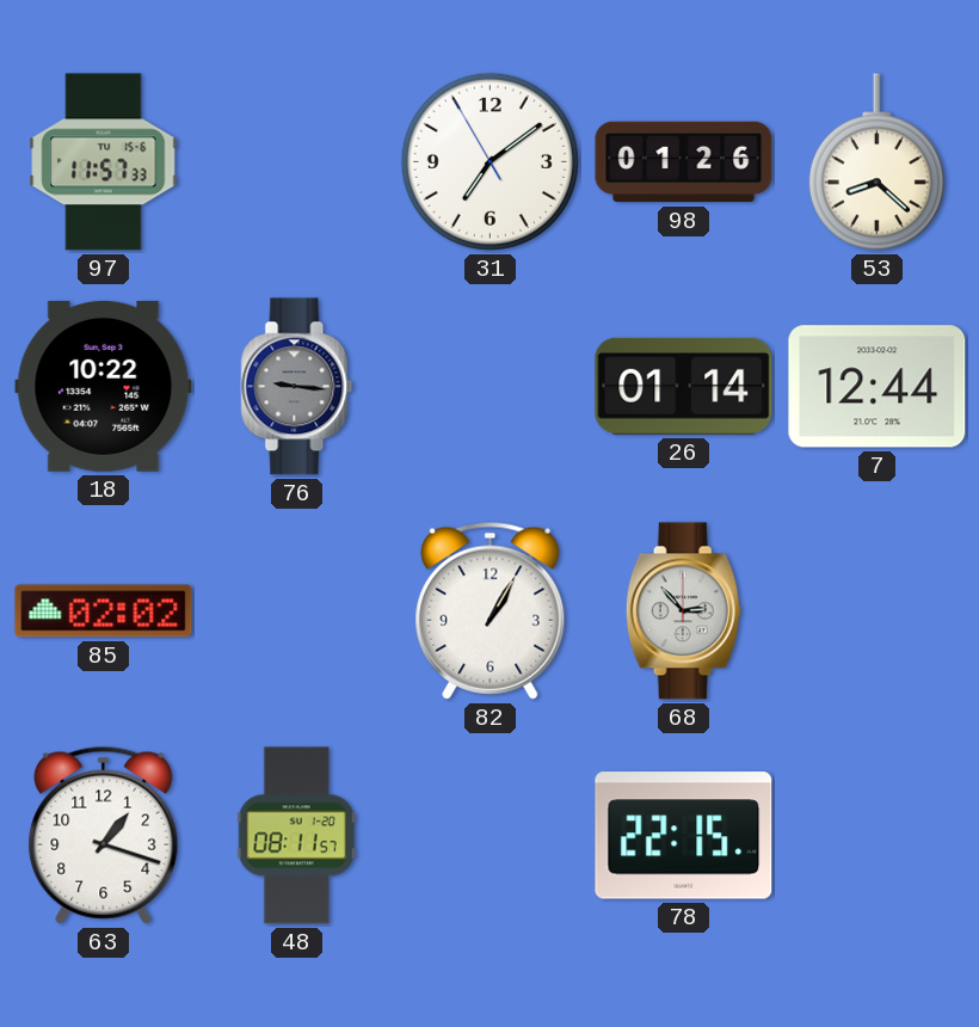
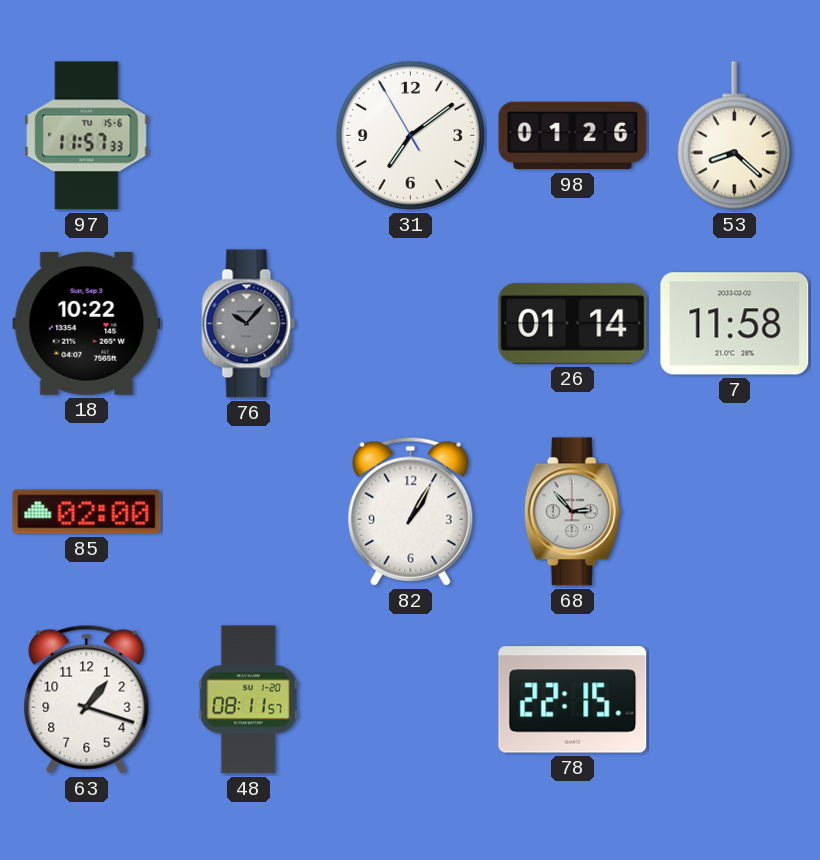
76: 9:16 -> 10:07 (249, 324)
7: 12:44 -> 11:58 (735, 324)
85: 02:02 -> 02:00 (87, 512)
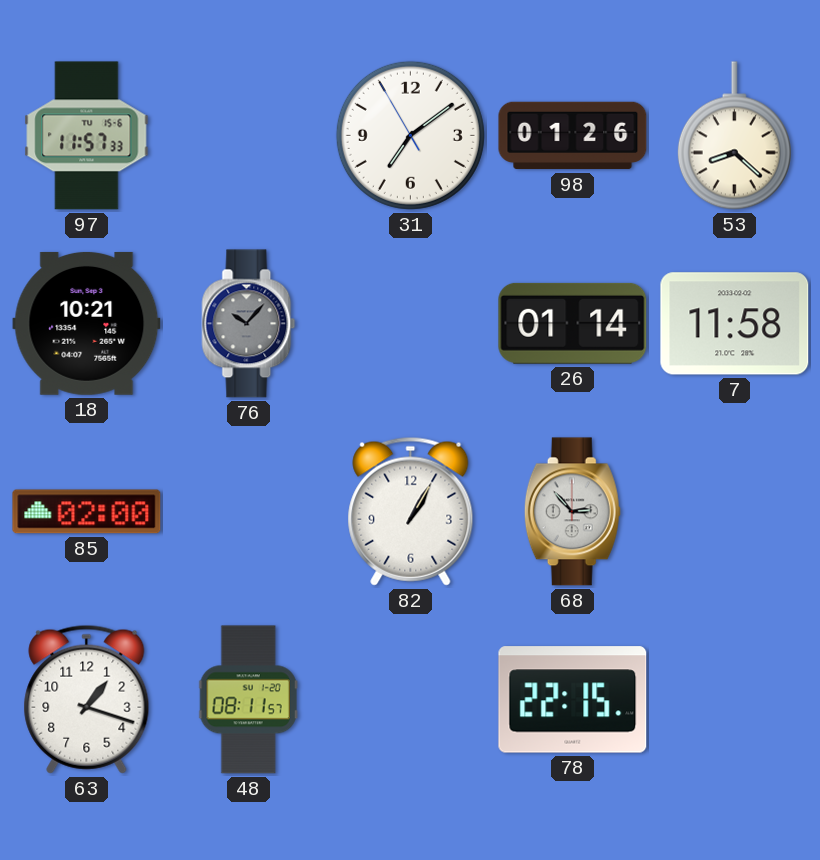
18: 10:22 -> 10:21 (87, 323)
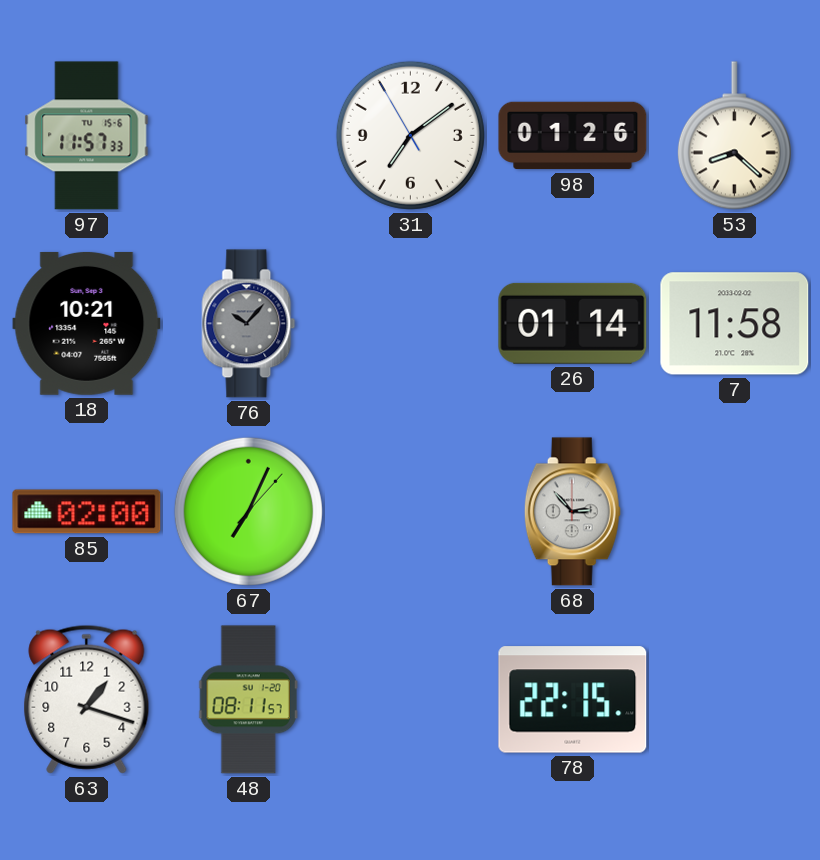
67: none -> 7:04 (248, 511)
82: 1:05 -> none (411, 511)
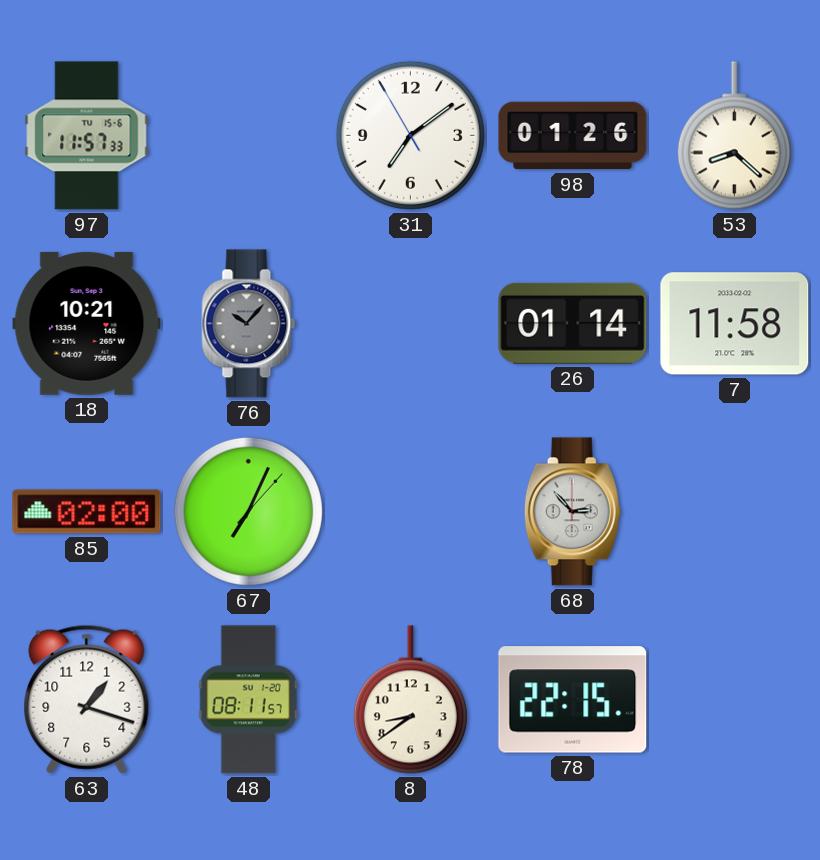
8: none -> 8:39 (410, 700)
